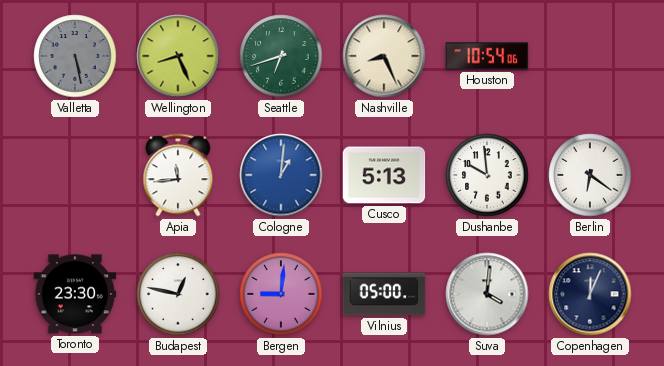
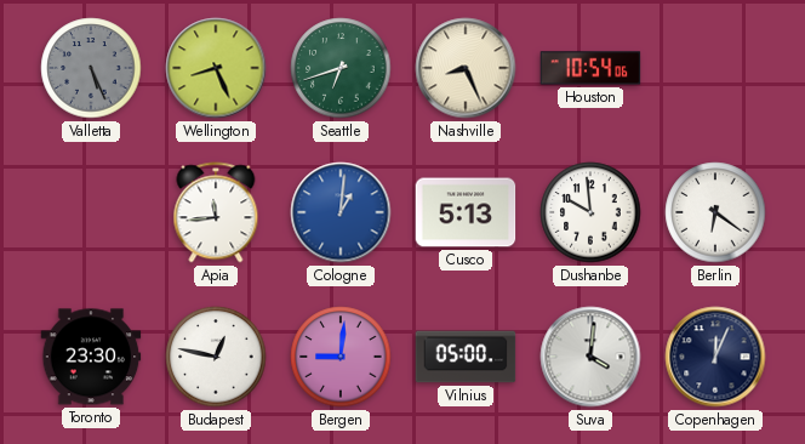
Valletta: 5:28 -> 5:26 (91, 68)
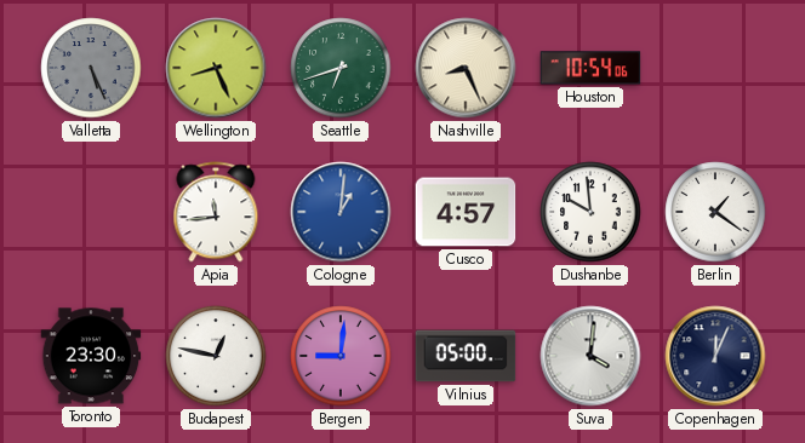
Cusco: 5:13 -> 4:57 (466, 212)
Berlin: 6:21 -> 1:21 (715, 212)
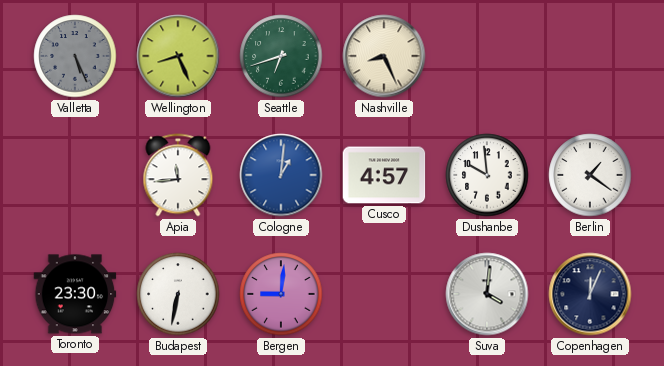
Houston: 10:54 -> none (590, 68)
Budapest: 12:47 -> 6:32 (178, 294)
Vilnius: 05:00 -> none (466, 356)
